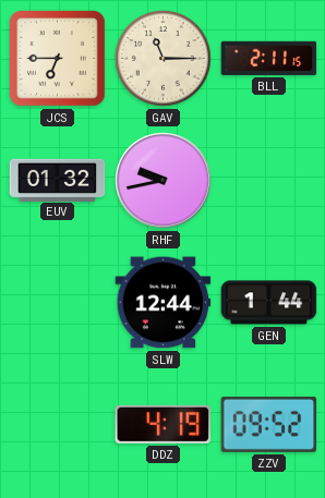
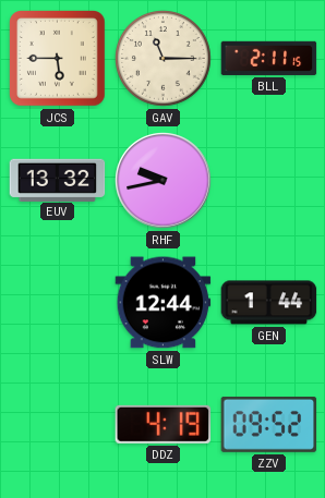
JCS: 6:45 -> 5:45 (58, 59)
EUV: 01:32 -> 13:32 (58, 180)
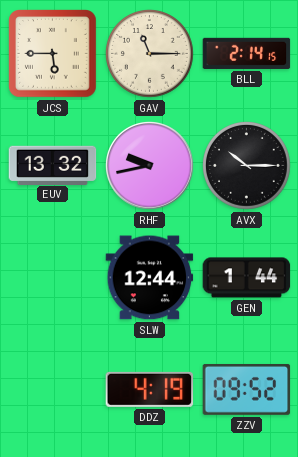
BLL: 2:11 -> 2:14 (247, 53)
AVX: none -> 10:15 (247, 166)
